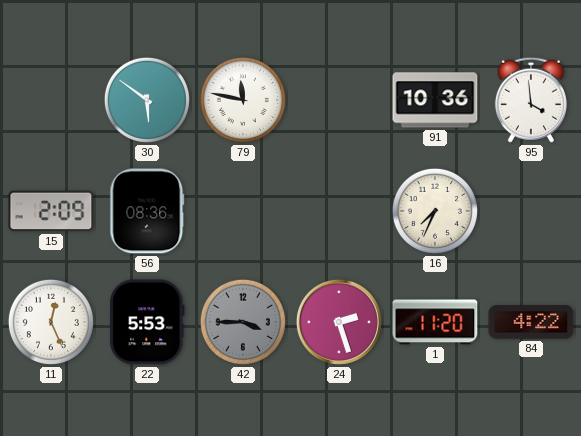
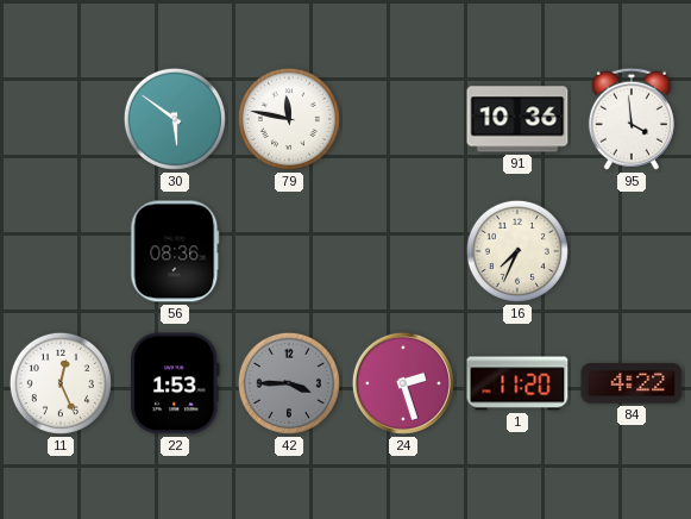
15: 2:09 -> none (51, 211)
22: 5:53 -> 1:53 (176, 383)
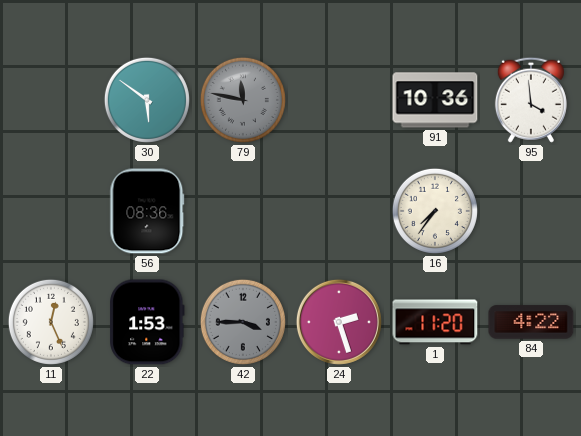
79 dial: white -> grey (243, 100)
16: 7:34 -> 7:36 (435, 211)
